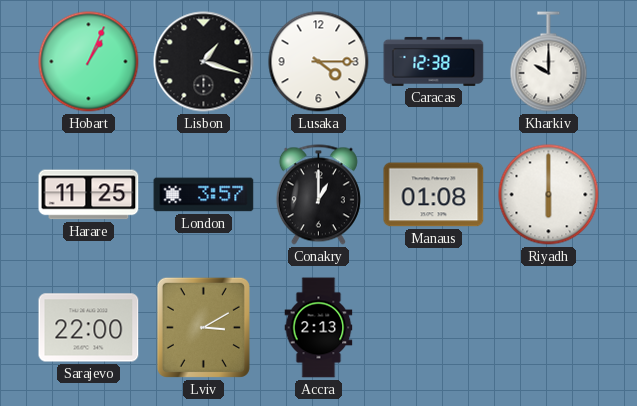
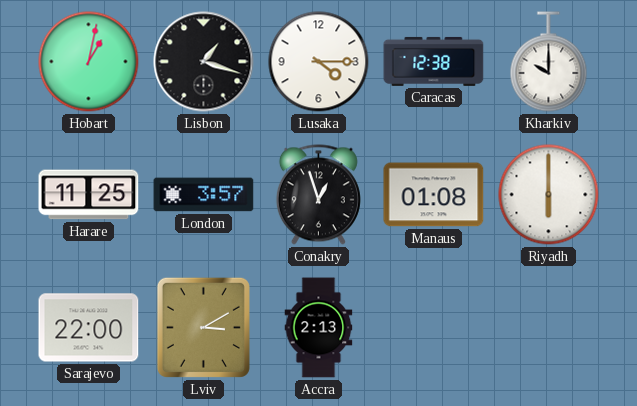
Hobart: 1:04 -> 1:02 (89, 62)
Conakry: 1:00 -> 12:57 (318, 195)
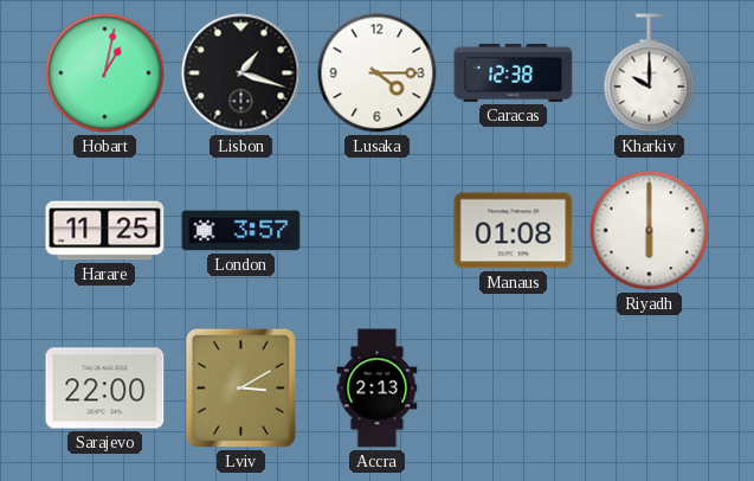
Conakry: 12:57 -> none (318, 195)
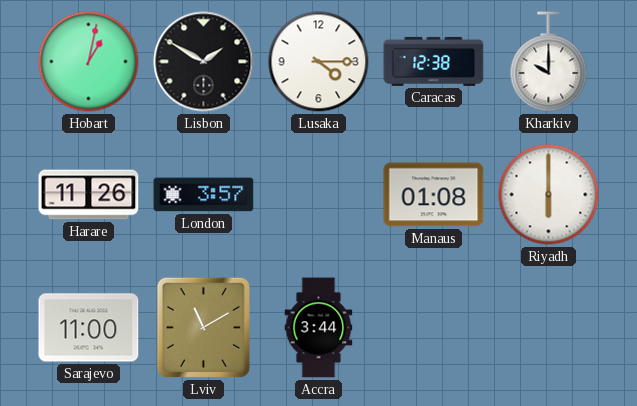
Lisbon: 1:18 -> 1:50 (204, 62)
Harare: 11:25 -> 11:26 (89, 195)
Sarajevo: 22:00 -> 11:00 (89, 328)
Lviv: 3:10 -> 11:10 (203, 327)
Accra: 2:13 -> 3:44 (319, 328)
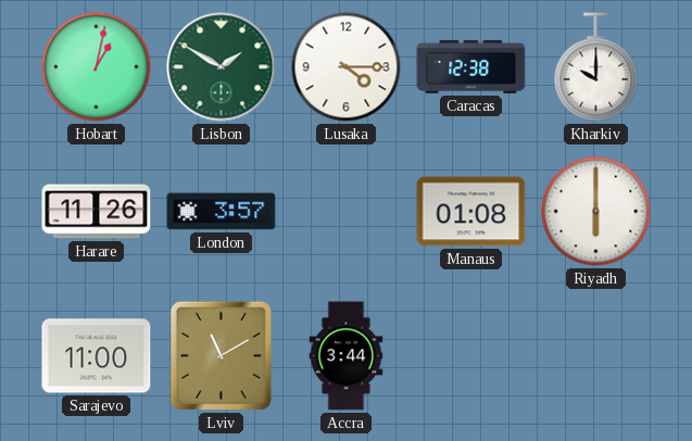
Lisbon dial: black -> green (222, 67)
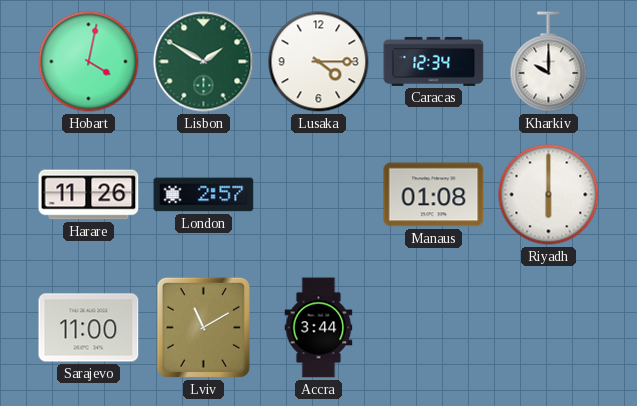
Hobart: 1:02 -> 4:02 (89, 62)
Caracas: 12:38 -> 12:34 (434, 61)
London: 3:57 -> 2:57 (204, 195)
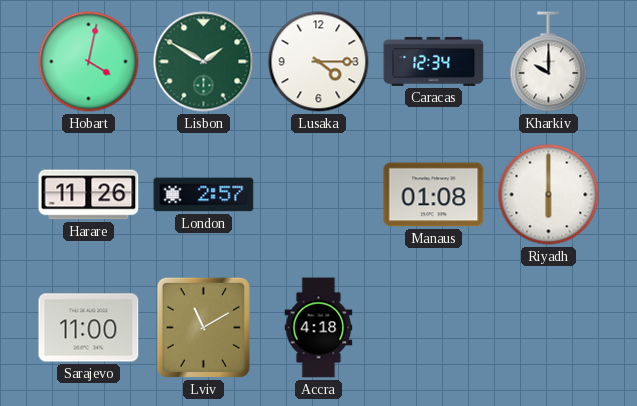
Accra: 3:44 -> 4:18 (319, 328)
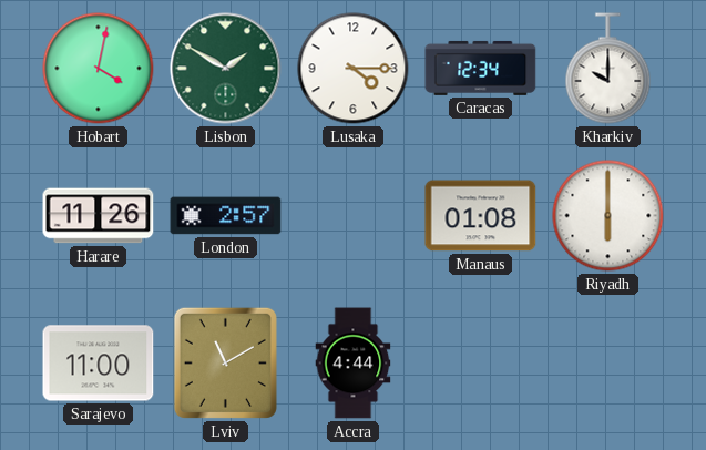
Accra: 4:18 -> 4:44 (354, 364)
